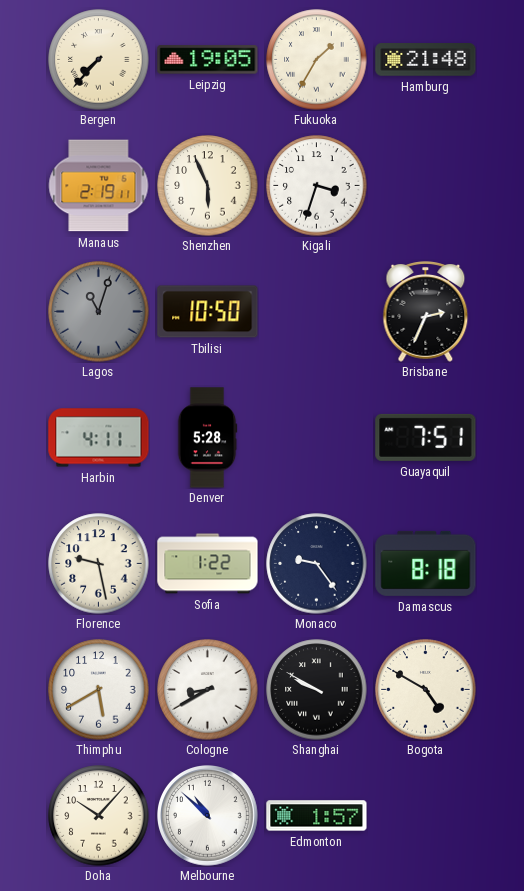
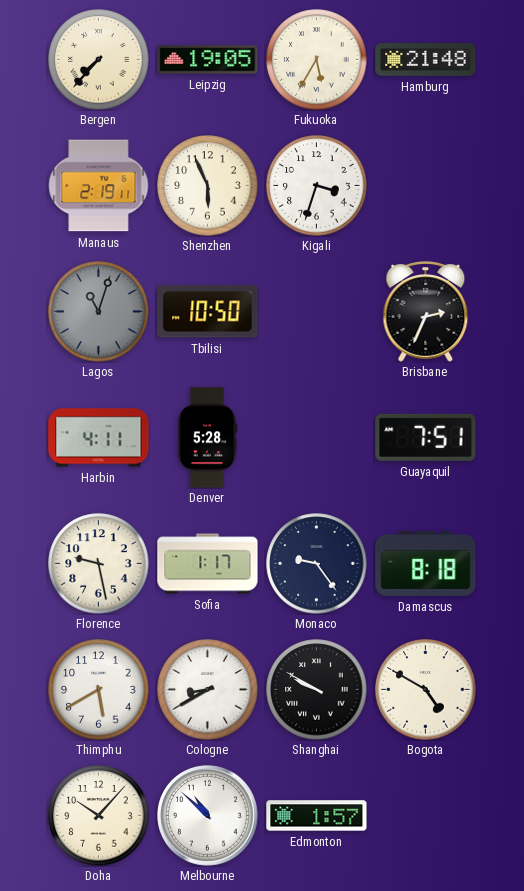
Fukuoka: 1:35 -> 5:35 (317, 60)
Sofia: 1:22 -> 1:17 (208, 564)
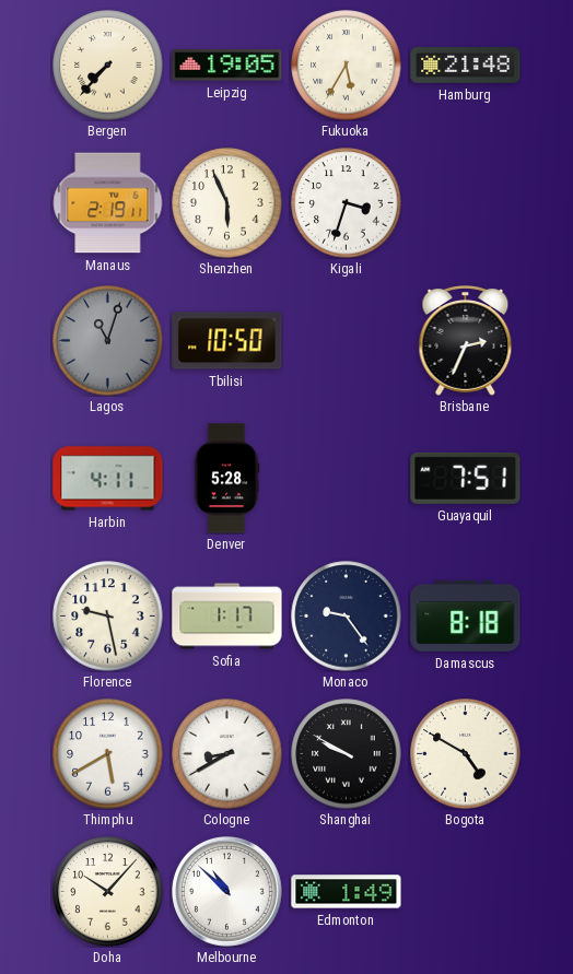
Edmonton: 1:57 -> 1:49 (347, 892)
